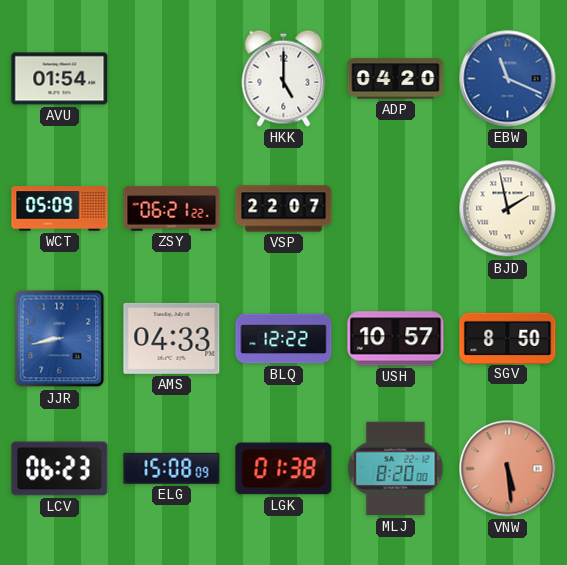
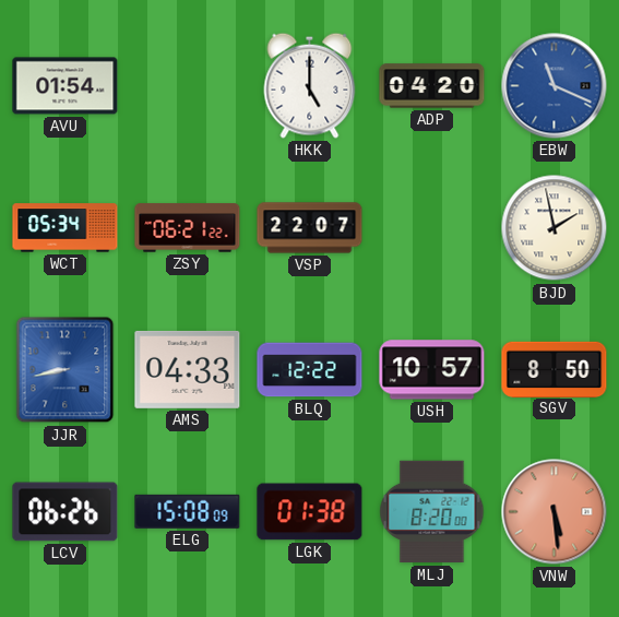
WCT: 05:09 -> 05:34 (66, 228)
LCV: 06:23 -> 06:26 (66, 512)
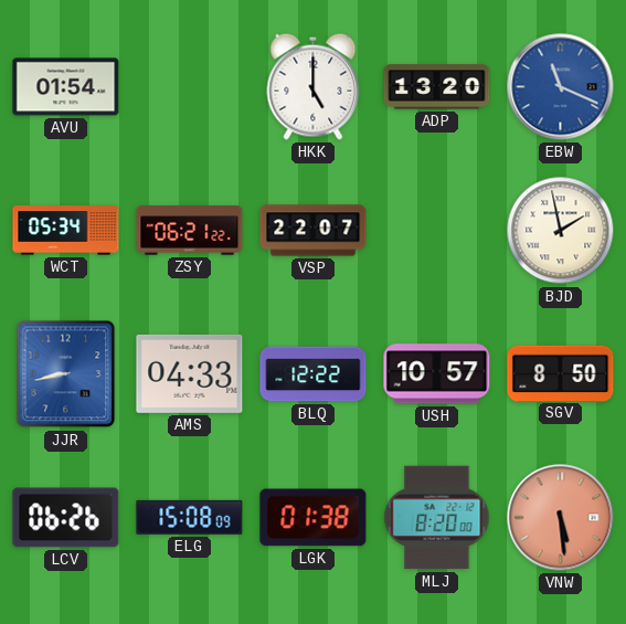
ADP: 04:20 -> 13:20 (437, 87)
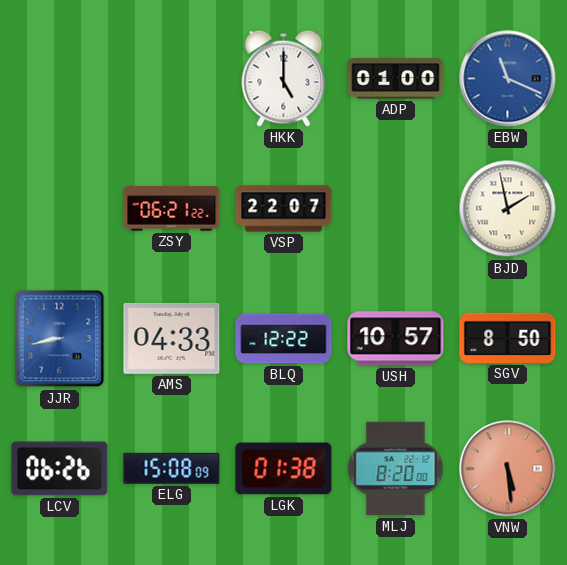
AVU: 01:54 -> none (66, 87)
ADP: 13:20 -> 01:00 (396, 79)
WCT: 05:34 -> none (66, 231)
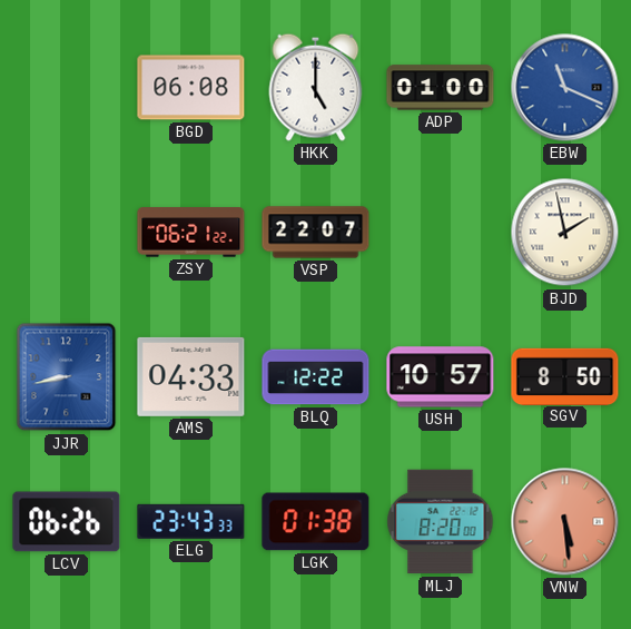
BGD: none -> 06:08 (191, 88)
ELG: 15:08 -> 23:43 (191, 521)
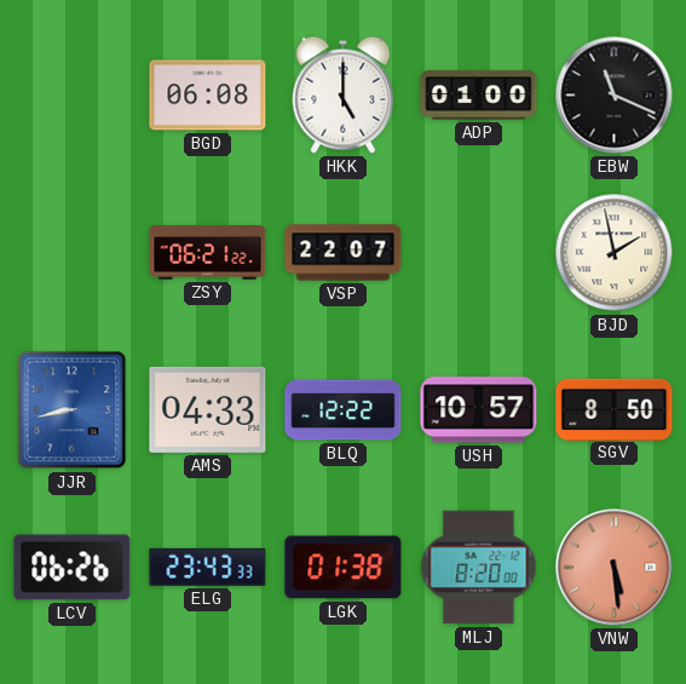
EBW dial: blue -> black (615, 96)
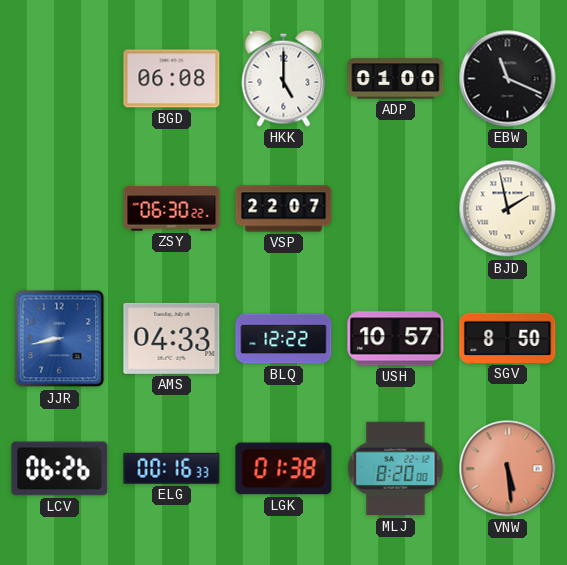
ZSY: 06:21 -> 06:30 (172, 209)
ELG: 23:43 -> 00:16 (172, 468)
